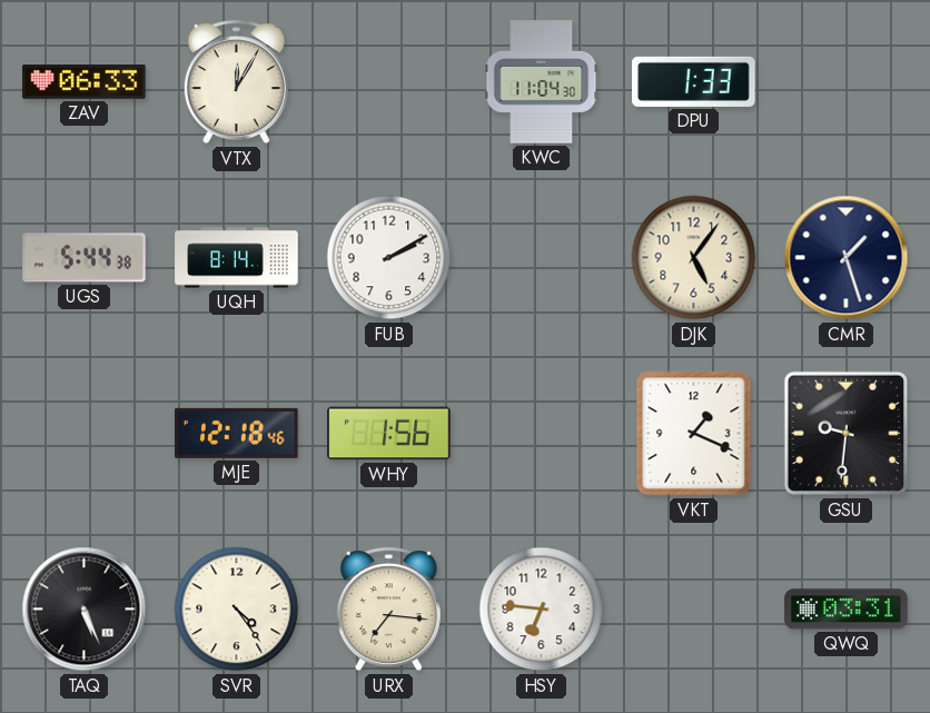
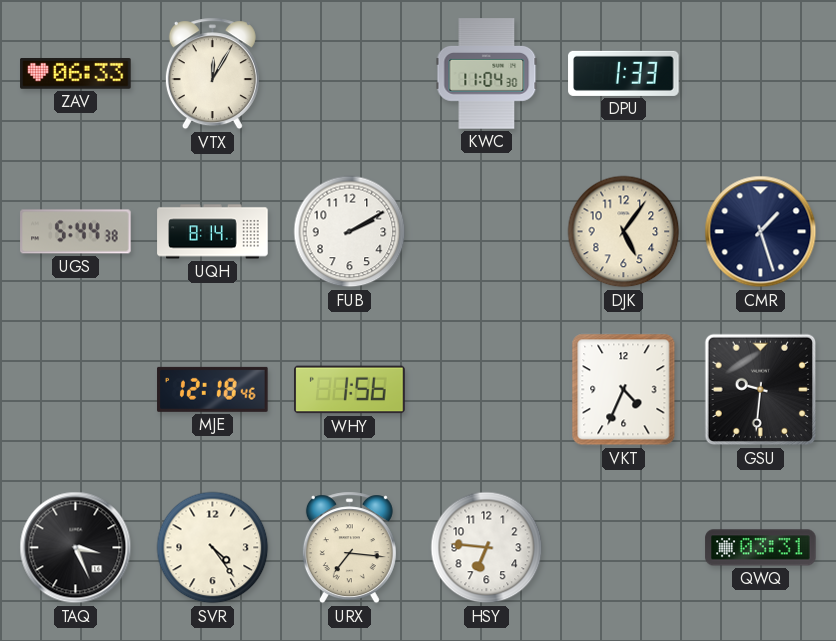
VKT: 1:19 -> 4:34 (624, 390)
TAQ: 5:26 -> 3:26 (76, 548)
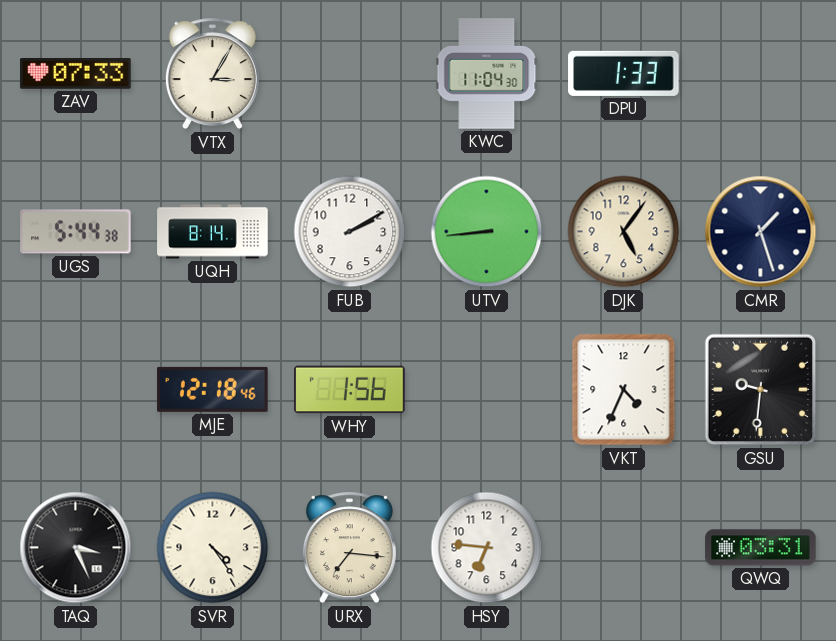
ZAV: 06:33 -> 07:33 (76, 74)
VTX: 12:05 -> 3:05 (212, 74)
UTV: none -> 8:44 (487, 232)
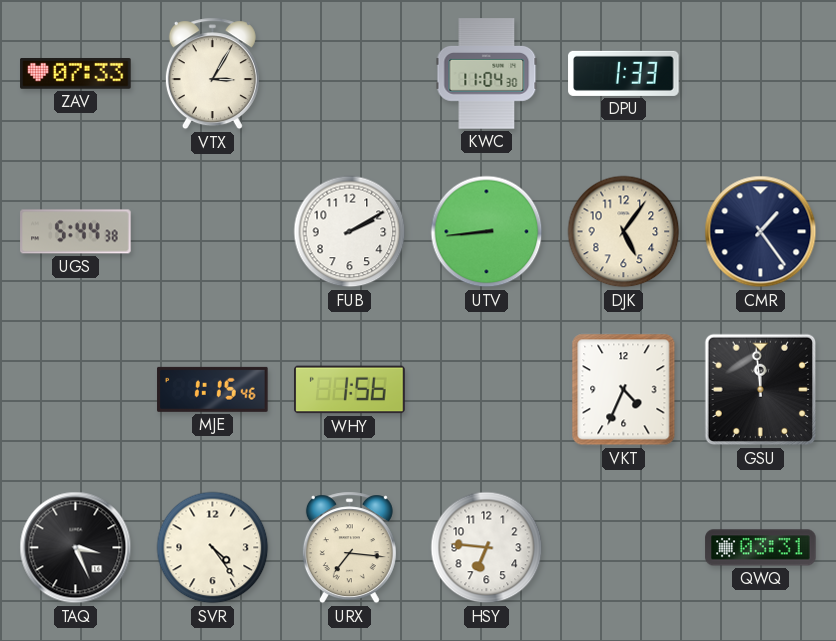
UQH: 8:14 -> none (213, 232)
CMR: 1:27 -> 1:24 (761, 232)
MJE: 12:18 -> 1:15 (213, 389)
GSU: 9:31 -> 11:59 (761, 390)
